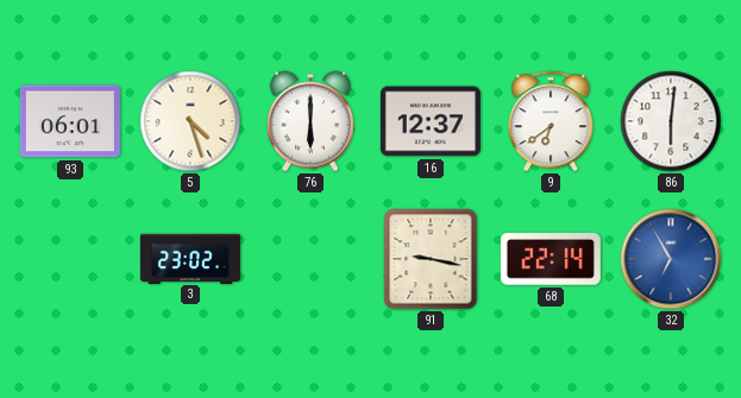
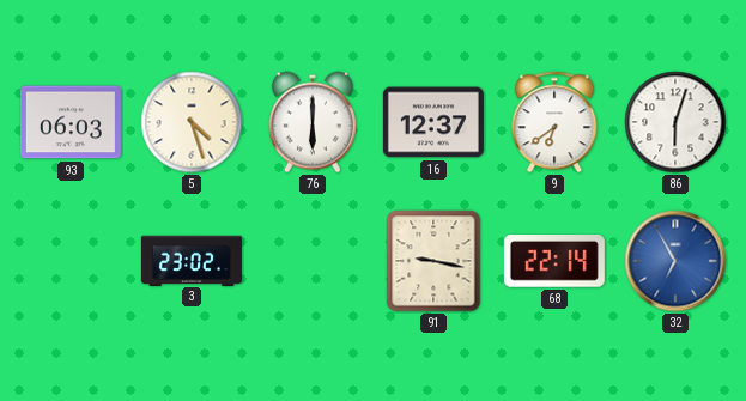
93: 06:01 -> 06:03 (71, 122)
86: 6:01 -> 6:03 (675, 122)
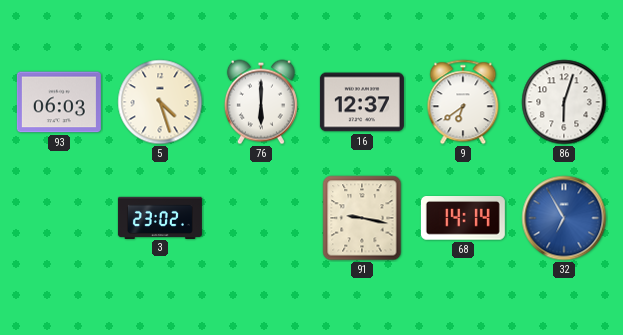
68: 22:14 -> 14:14 (463, 219)
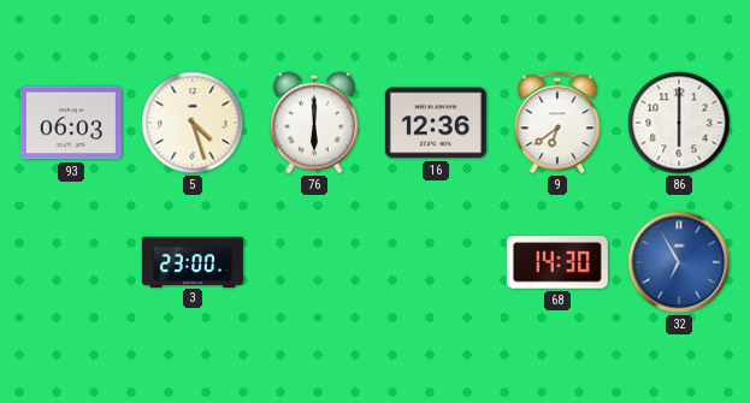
16: 12:37 -> 12:36 (436, 123)
86: 6:03 -> 6:00 (679, 123)
3: 23:02 -> 23:00 (193, 261)
91: 9:17 -> none (362, 218)
68: 14:14 -> 14:30 (557, 263)
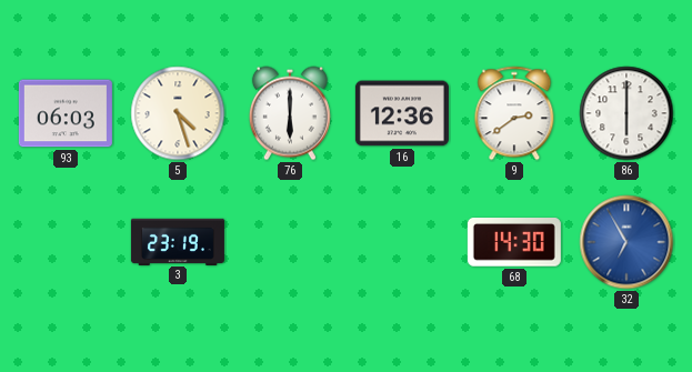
9: 6:39 -> 2:39 (514, 113)
3: 23:00 -> 23:19 (178, 241)
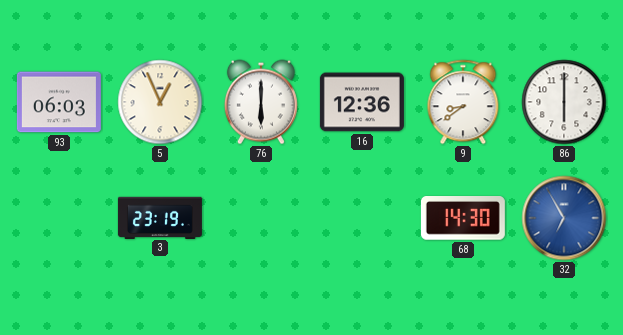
5: 4:27 -> 12:56 (160, 102)
9: 2:39 -> 8:39 (463, 102)
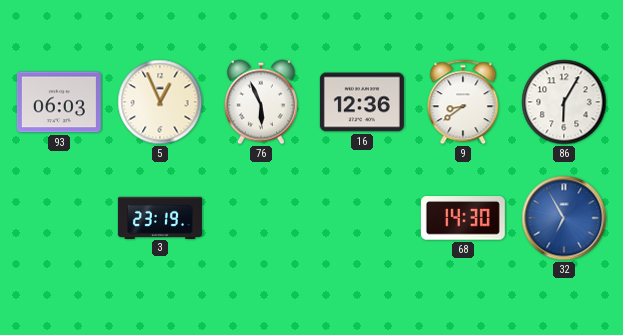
76: 6:00 -> 5:56 (261, 102)
86: 6:00 -> 6:05 (564, 102)
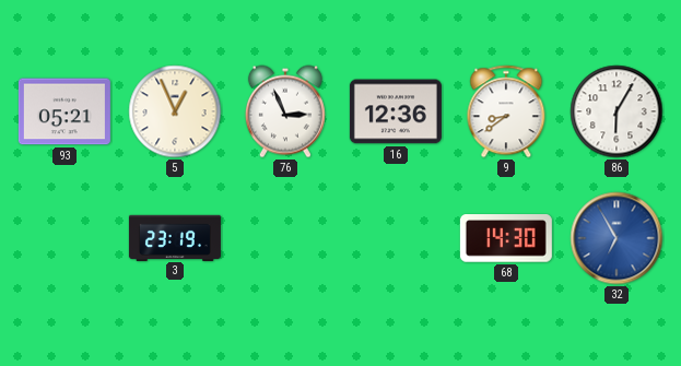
93: 06:03 -> 05:21 (64, 111)
76: 5:56 -> 2:56 (285, 111)
